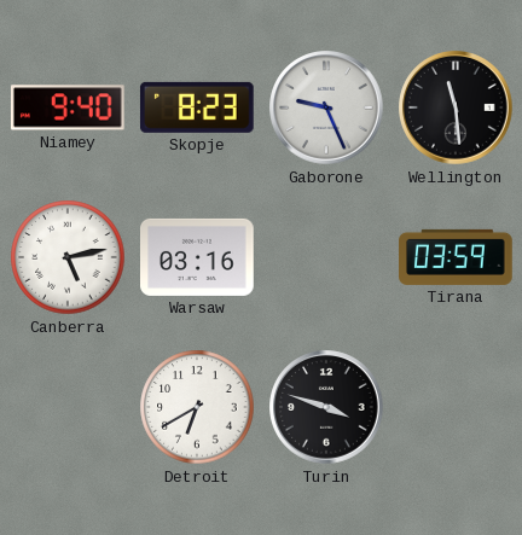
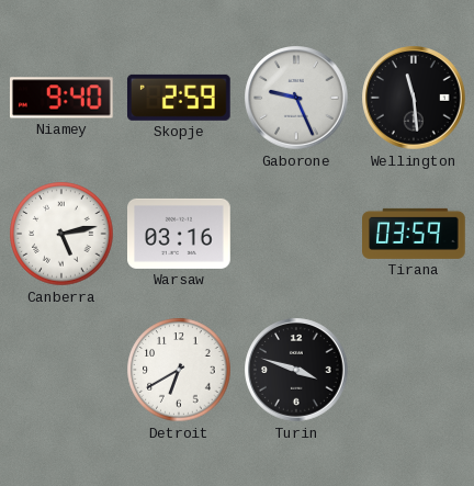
Skopje: 8:23 -> 2:59 (179, 98)
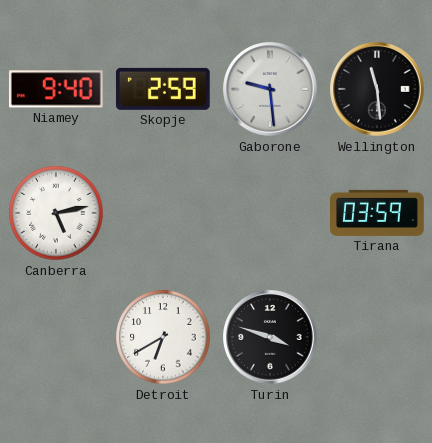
Gaborone: 9:26 -> 9:29 (270, 89)
Warsaw: 03:16 -> none (180, 234)
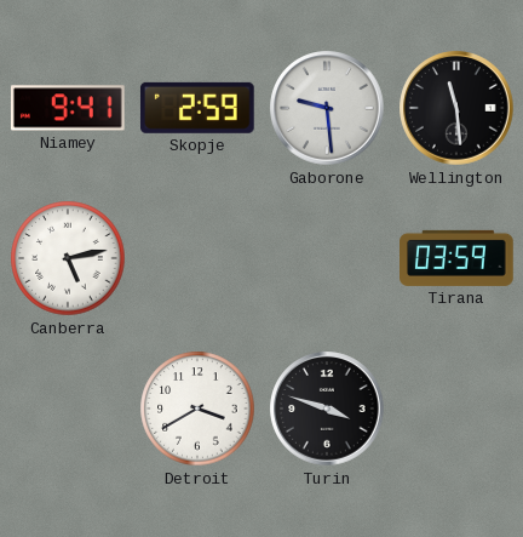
Niamey: 9:40 -> 9:41 (68, 108)
Detroit: 6:40 -> 3:40 (197, 409)
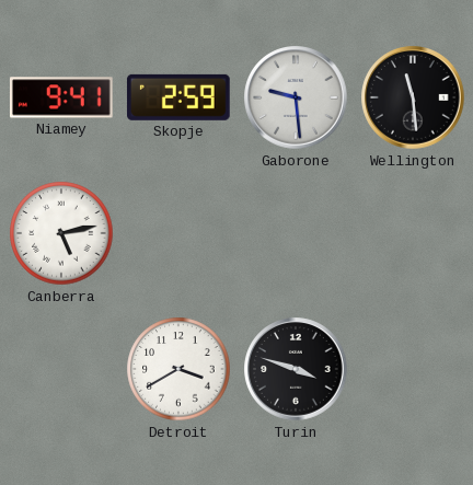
Tirana: 03:59 -> none (458, 258)
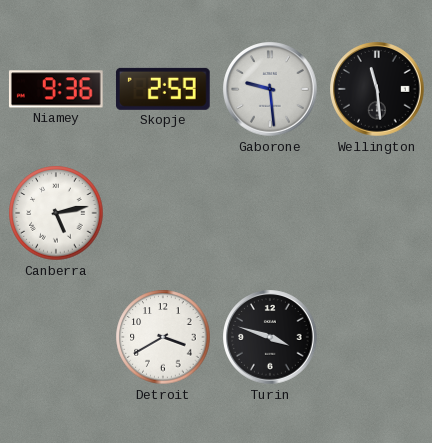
Niamey: 9:41 -> 9:36 (56, 89)
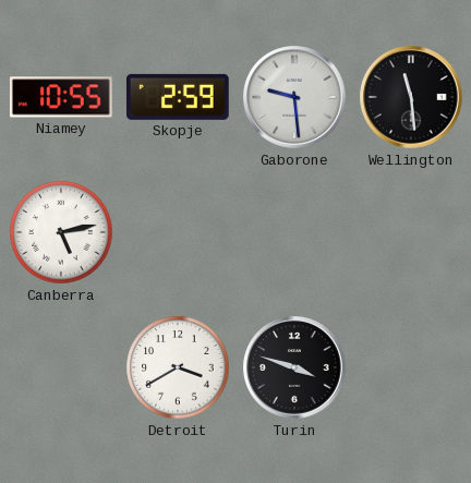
Niamey: 9:36 -> 10:55 (61, 97)
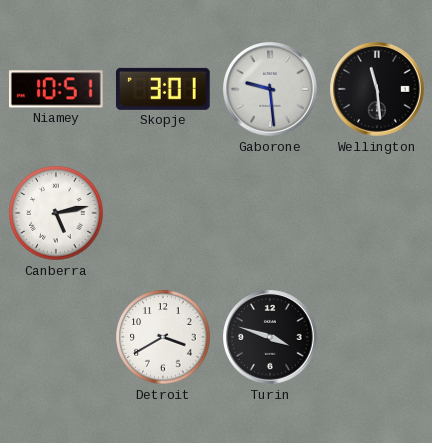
Niamey: 10:55 -> 10:51 (56, 89)
Skopje: 2:59 -> 3:01 (163, 89)
